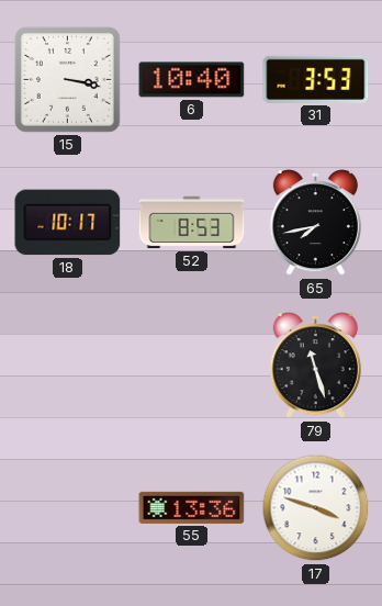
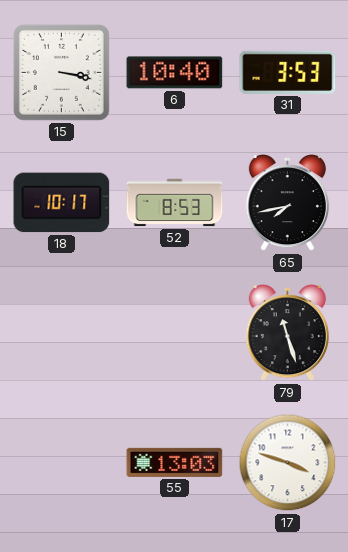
55: 13:36 -> 13:03 (175, 462)
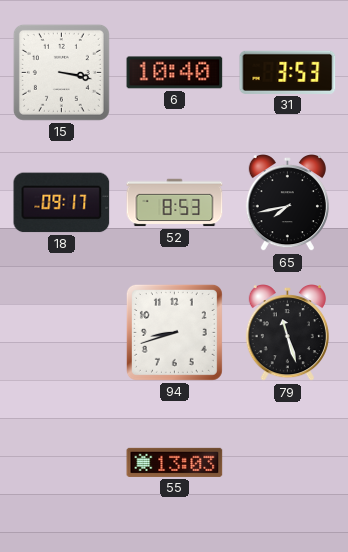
18: 10:17 -> 09:17 (62, 203)
94: none -> 8:42 (174, 332)
17: 3:48 -> none (288, 463)
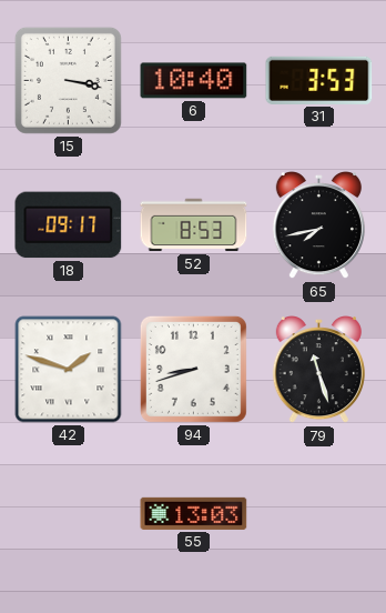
42: none -> 1:48 (69, 370)
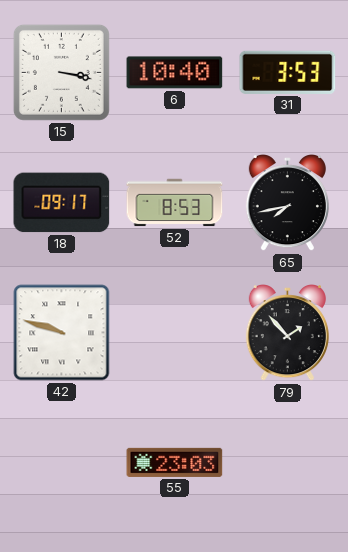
42: 1:48 -> 9:48 (62, 333)
94: 8:42 -> none (193, 369)
79: 11:27 -> 1:53 (287, 334)
55: 13:03 -> 23:03 (175, 462)
